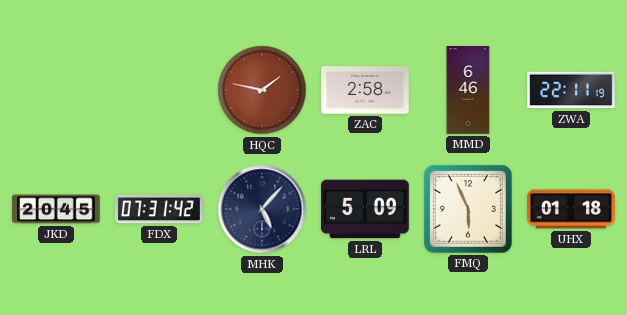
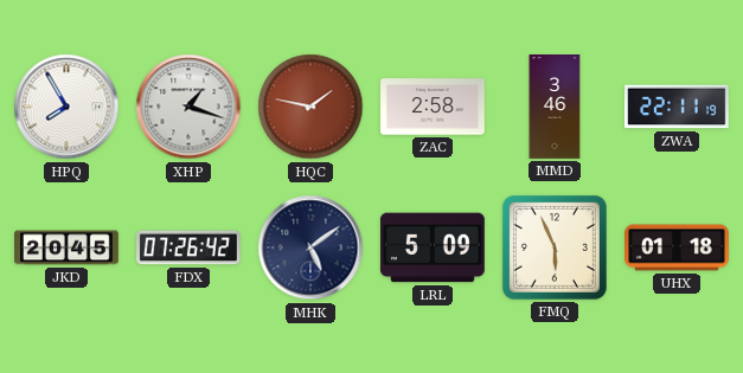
HPQ: none -> 7:55 (66, 107)
XHP: none -> 1:18 (188, 107)
MMD: 6:46 -> 3:46 (555, 107)
FDX: 07:31 -> 07:26 (190, 247)
MHK: 5:07 -> 5:09 (310, 247)
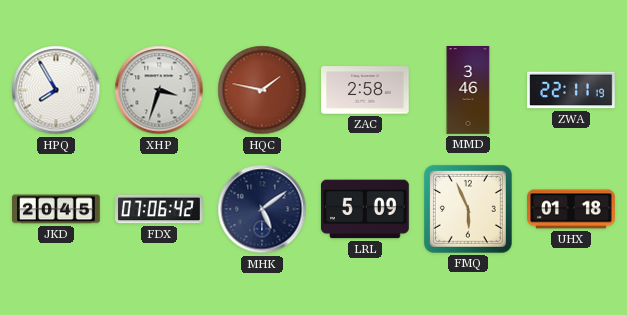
XHP: 1:18 -> 3:33 (159, 90)
FDX: 07:26 -> 07:06 (160, 209)
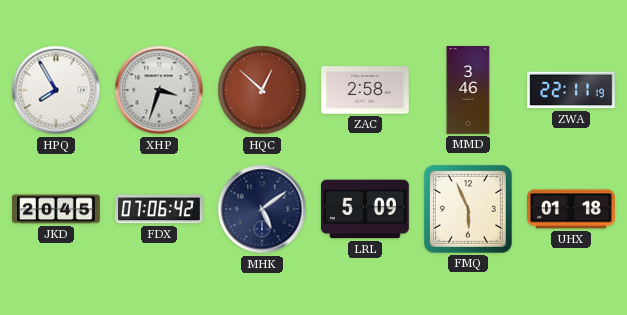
HQC: 1:47 -> 12:52 (262, 90)
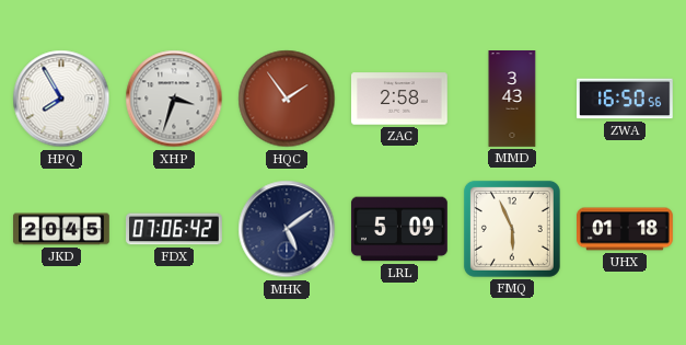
HQC: 12:52 -> 1:54 (287, 99)
MMD: 3:46 -> 3:43 (512, 99)
ZWA: 22:11 -> 16:50 (626, 99)
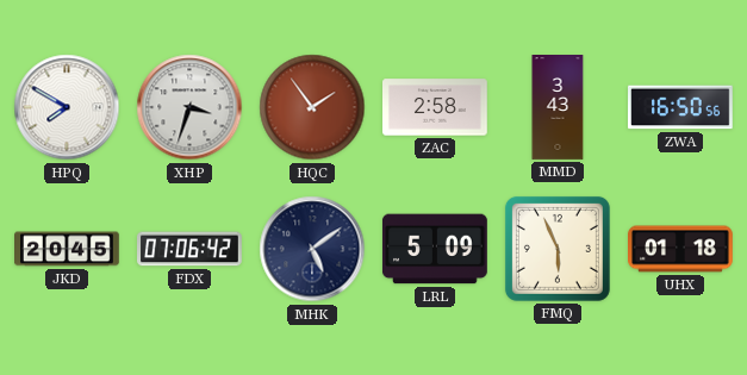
HPQ: 7:55 -> 7:50 (67, 107)
